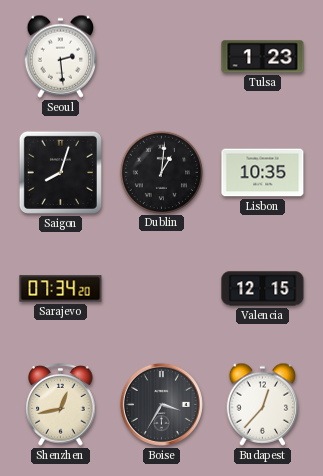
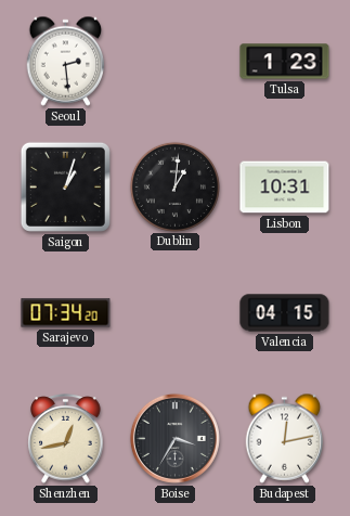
Saigon: 8:03 -> 1:03 (65, 186)
Lisbon: 10:35 -> 10:31 (285, 188)
Valencia: 12:15 -> 04:15 (285, 313)
Budapest: 12:37 -> 12:13 (285, 438)
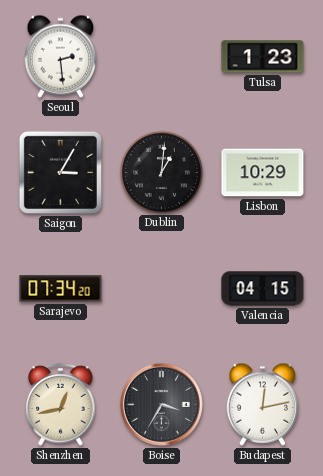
Saigon: 1:03 -> 3:05 (60, 172)
Lisbon: 10:31 -> 10:29 (263, 173)
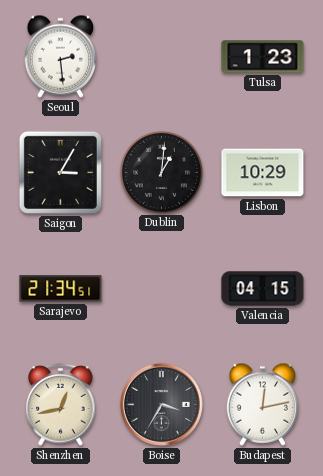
Sarajevo: 07:34 -> 21:34 (61, 289)
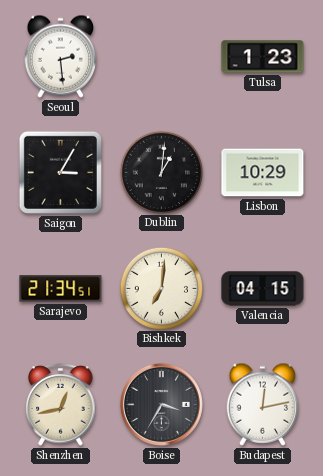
Bishkek: none -> 7:01 (161, 288)
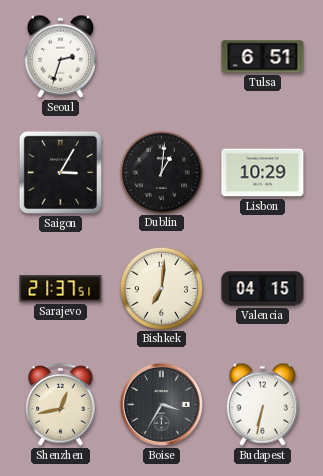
Seoul: 2:29 -> 2:33 (61, 56)
Tulsa: 1:23 -> 6:51 (263, 57)
Sarajevo: 21:34 -> 21:37 (61, 289)
Budapest: 12:13 -> 6:32 (263, 404)
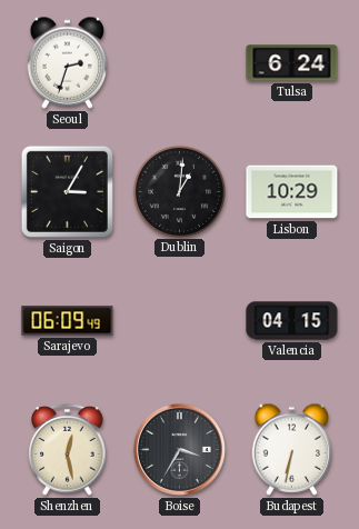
Tulsa: 6:51 -> 6:24 (292, 63)
Sarajevo: 21:37 -> 06:09 (68, 321)
Bishkek: 7:01 -> none (161, 288)
Shenzhen: 12:43 -> 12:28 (68, 450)
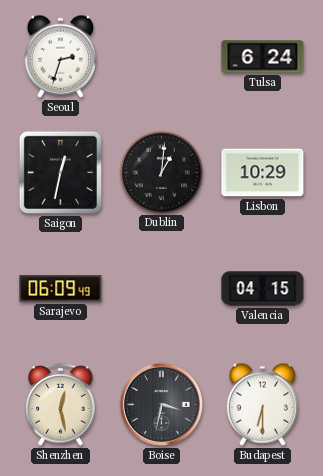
Saigon: 3:05 -> 12:32 (60, 172)
Boise: 3:35 -> 3:32 (161, 404)
Budapest: 6:32 -> 6:30 (263, 404)
